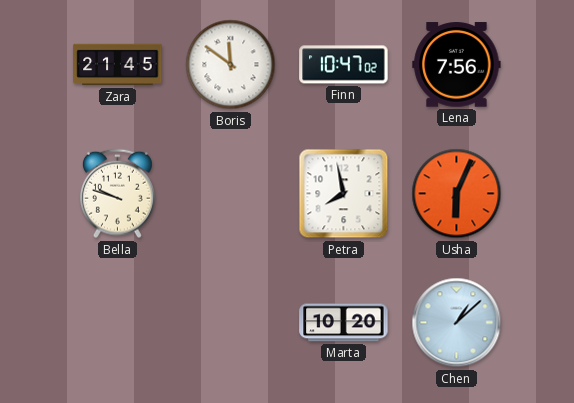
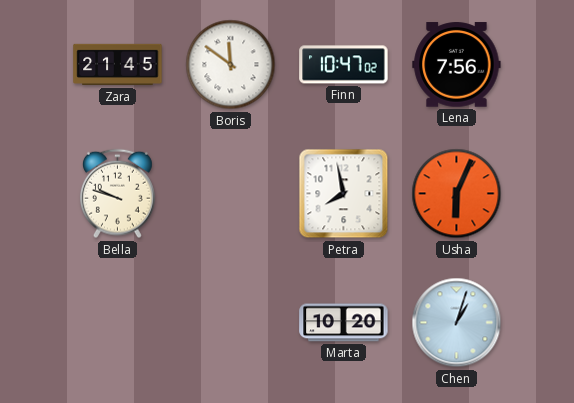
Chen: 1:08 -> 1:03 (457, 323)
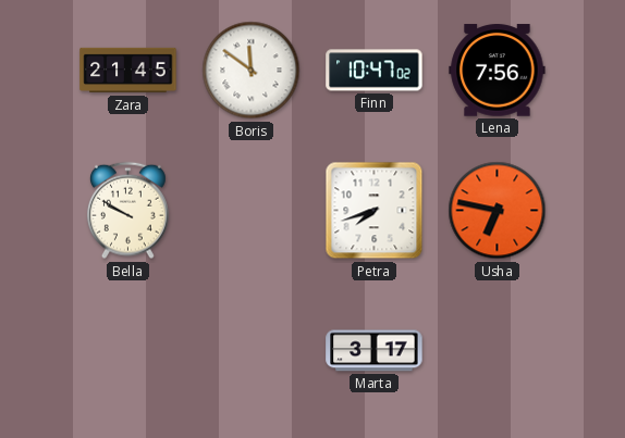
Bella: 9:48 -> 9:50 (128, 211)
Petra: 7:58 -> 7:42 (375, 211)
Usha: 6:04 -> 6:47 (498, 211)
Marta: 10:20 -> 3:17 (375, 351)
Chen: 1:03 -> none (457, 323)
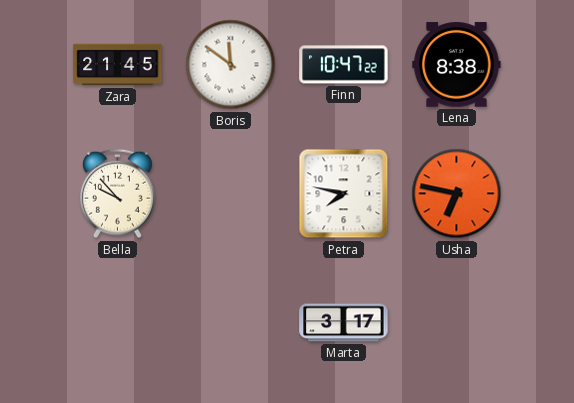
Finn: 10:47:02 -> 10:47:22 (344, 65)
Lena: 7:56 -> 8:38 (457, 65)
Bella: 9:50 -> 9:53 (118, 194)
Petra: 7:42 -> 7:47 (344, 194)
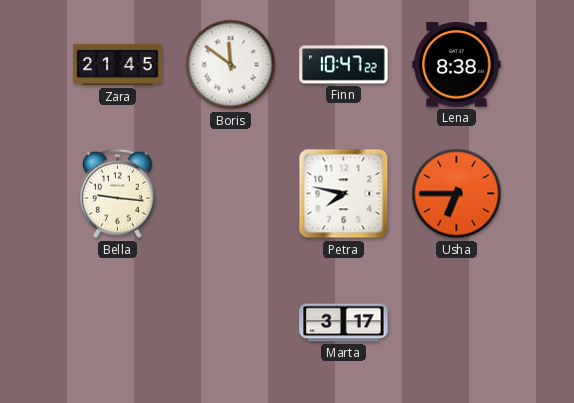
Bella: 9:53 -> 9:16 (118, 194)
Usha: 6:47 -> 6:45 (457, 194)
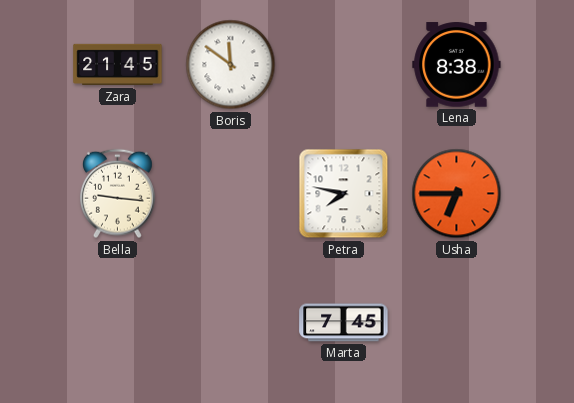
Finn: 10:47 -> none (344, 65)
Marta: 3:17 -> 7:45 (344, 323)
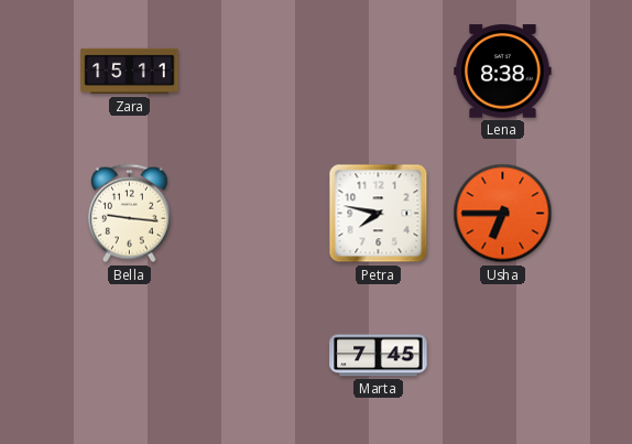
Zara: 21:45 -> 15:11 (130, 72)
Boris: 11:51 -> none (231, 65)
